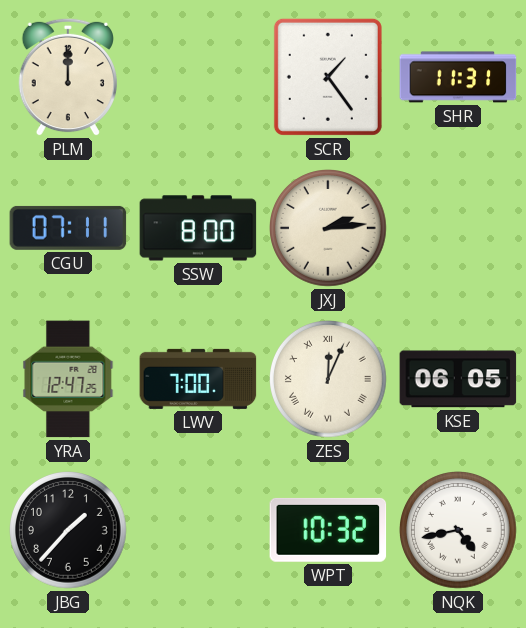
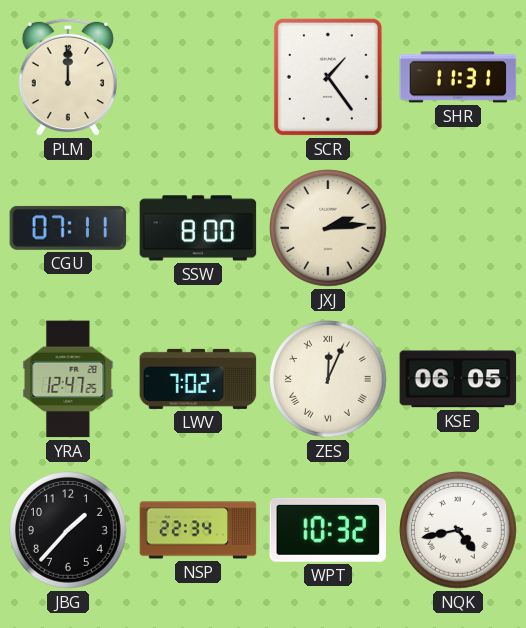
LWV: 7:00 -> 7:02 (198, 379)
NSP: none -> 22:34 (198, 530)
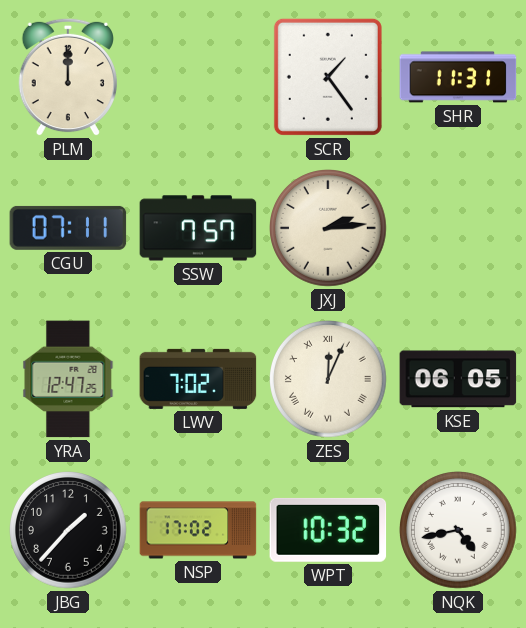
SSW: 8:00 -> 7:57 (198, 228)
NSP: 22:34 -> 17:02 (198, 530)
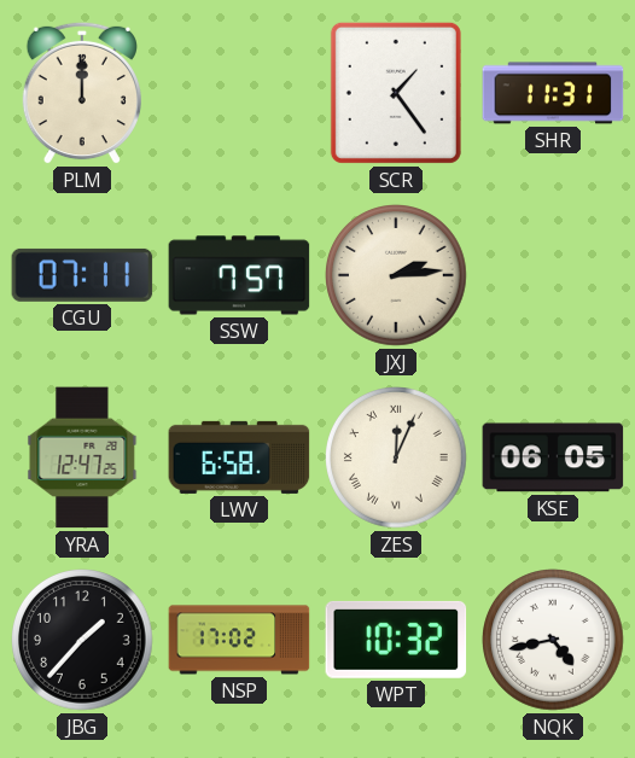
LWV: 7:02 -> 6:58 (239, 457)
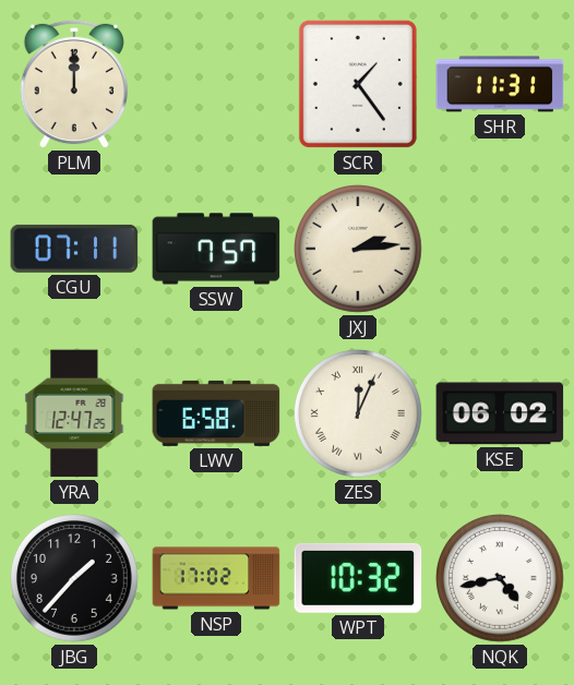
KSE: 06:05 -> 06:02 (500, 413)
